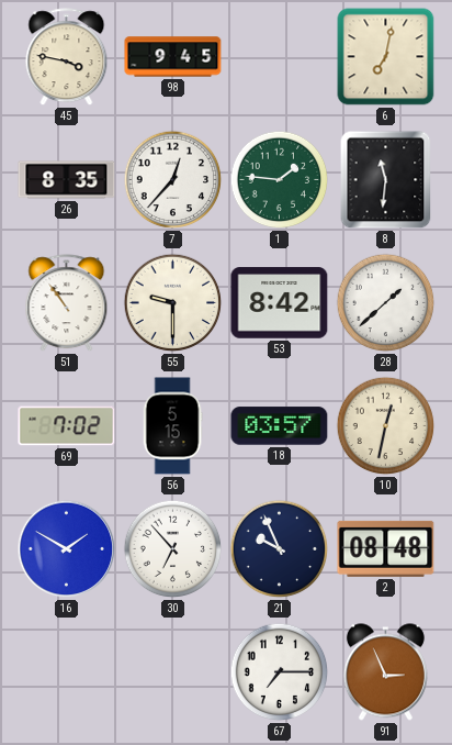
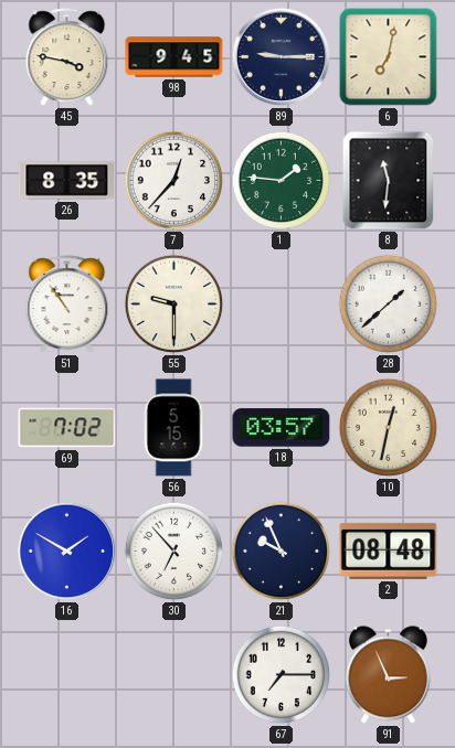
89: none -> 9:15 (282, 57)
53: 8:42 -> none (280, 303)
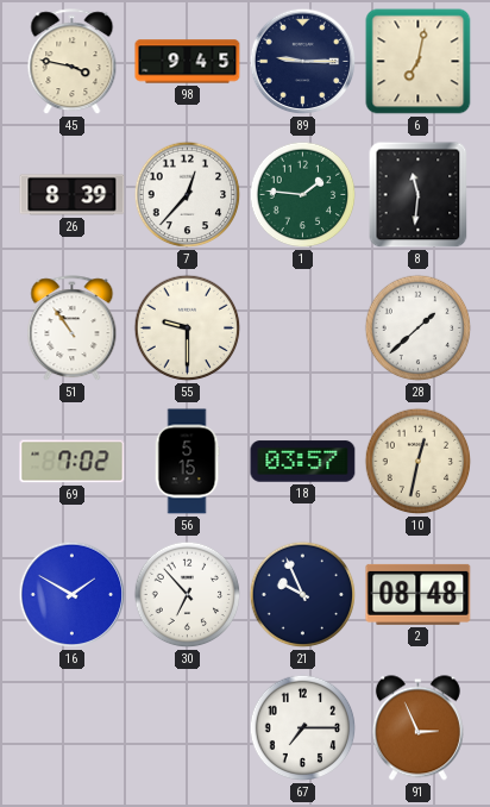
26: 8:35 -> 8:39 (73, 195)
